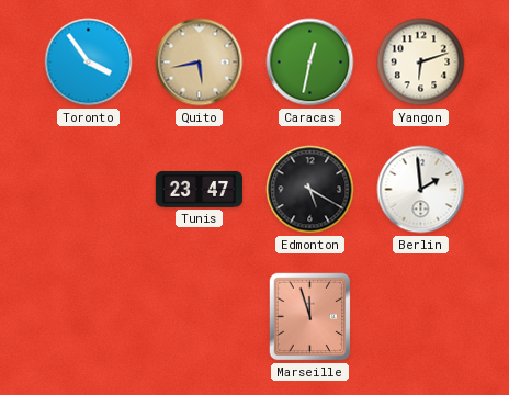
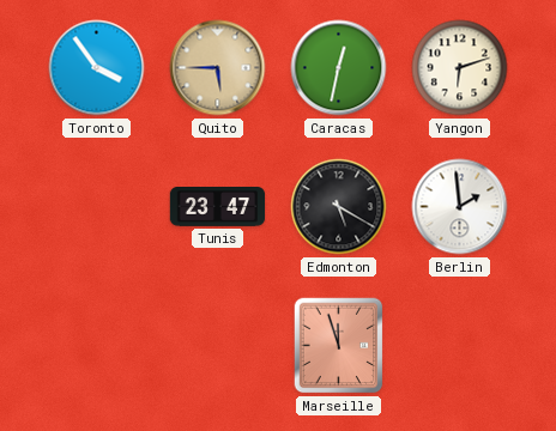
Quito: 5:43 -> 5:45 (218, 68)
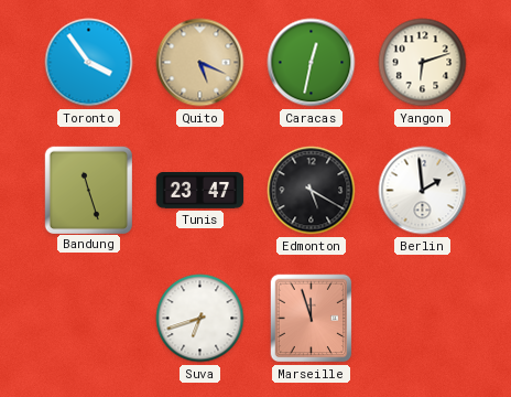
Quito: 5:45 -> 5:19 (200, 63)
Bandung: none -> 11:27 (88, 190)
Suva: none -> 6:42 (200, 319)
